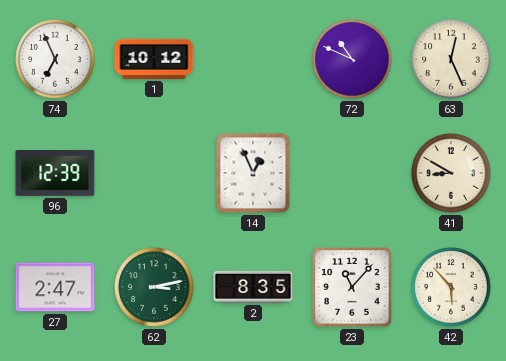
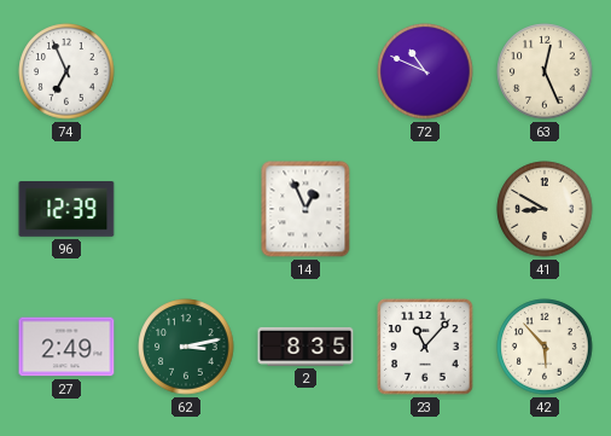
1: 10:12 -> none (154, 59)
27: 2:47 -> 2:49 (66, 347)
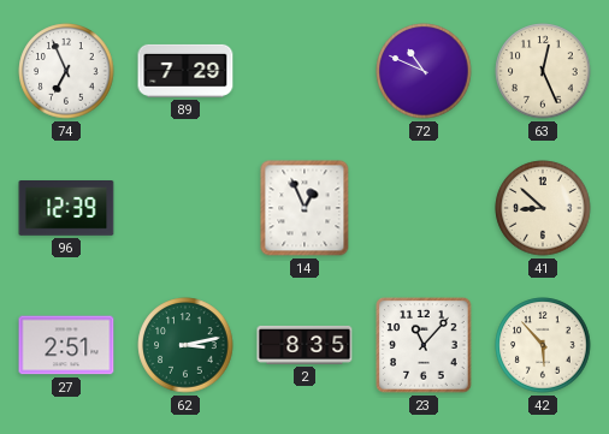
89: none -> 7:29 (185, 71)
41: 8:50 -> 8:52 (543, 208)
27: 2:49 -> 2:51 (66, 345)
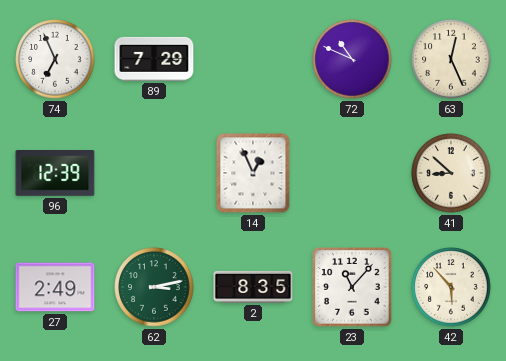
27: 2:51 -> 2:49 (55, 287)
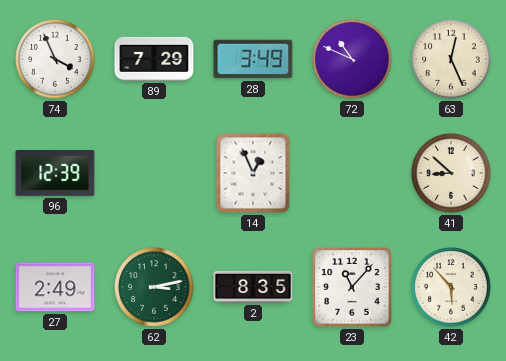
74: 6:56 -> 3:56 (55, 59)
28: none -> 3:49 (253, 59)
